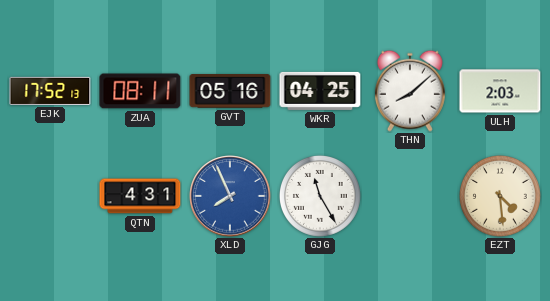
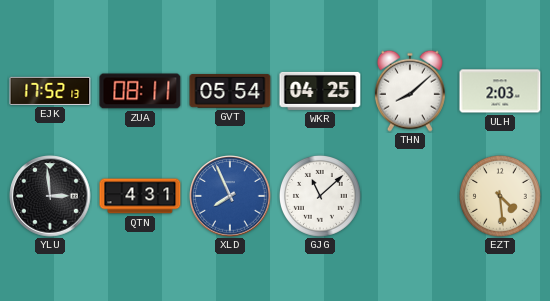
GVT: 05:16 -> 05:54 (230, 91)
YLU: none -> 2:59 (50, 196)
GJG: 11:25 -> 11:08 (320, 196)
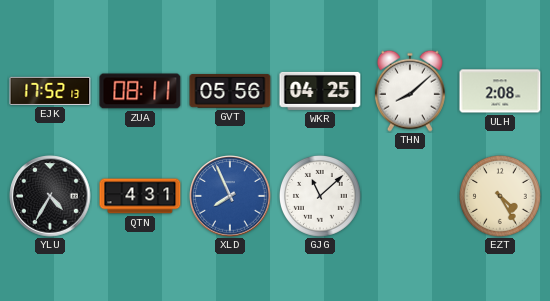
GVT: 05:54 -> 05:56 (230, 91)
ULH: 2:03 -> 2:08 (500, 91)
YLU: 2:59 -> 4:35 (50, 196)
EZT: 4:29 -> 4:25 (500, 196)
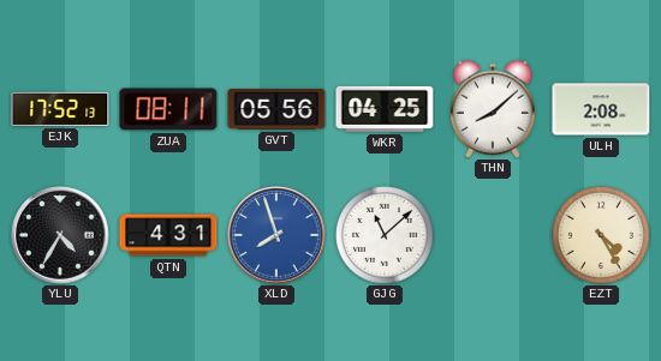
XLD: 7:56 -> 7:57 (276, 235)
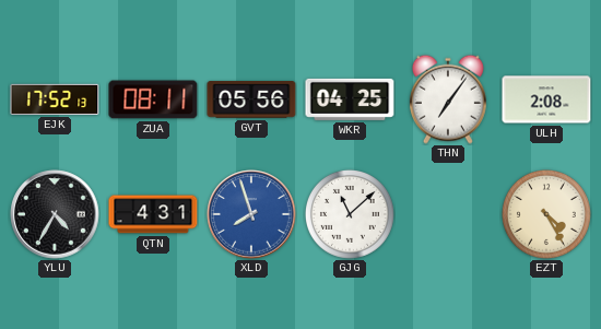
THN: 8:08 -> 7:06 (448, 99)
